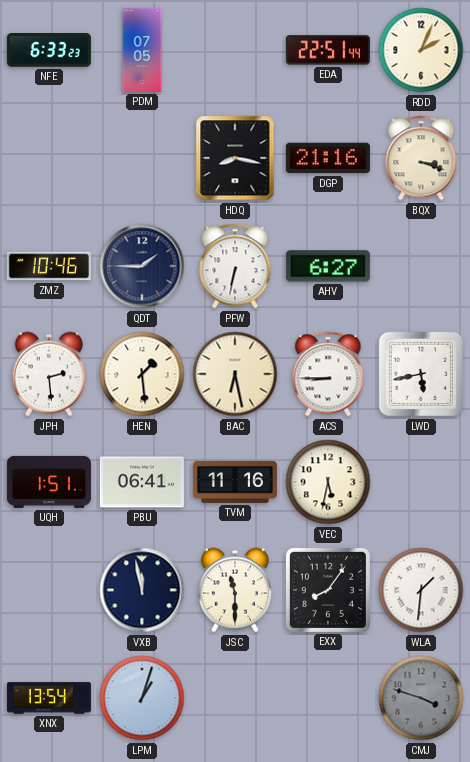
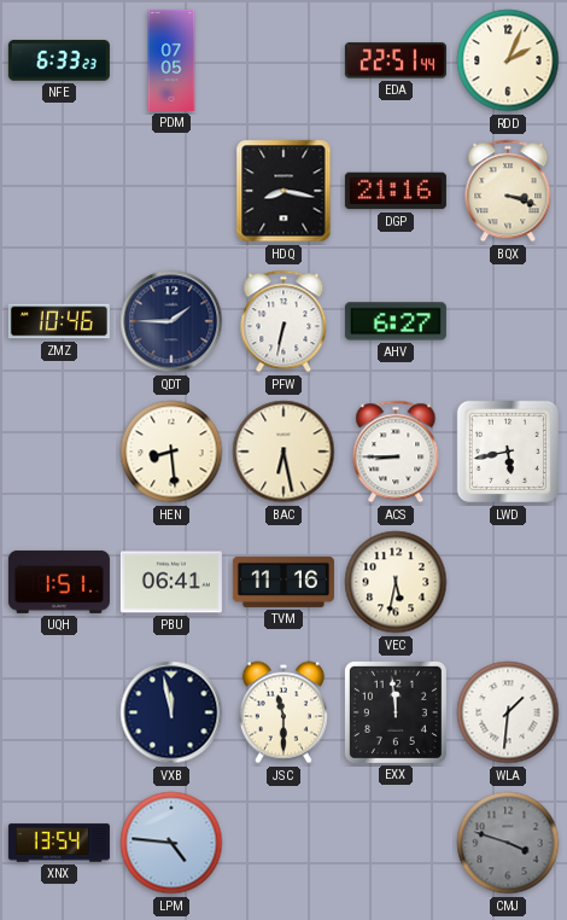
JPH: 2:29 -> none (49, 374)
HEN: 1:29 -> 8:29 (171, 452)
EXX: 8:06 -> 11:59 (396, 712)
LPM: 1:03 -> 4:46 (171, 843)
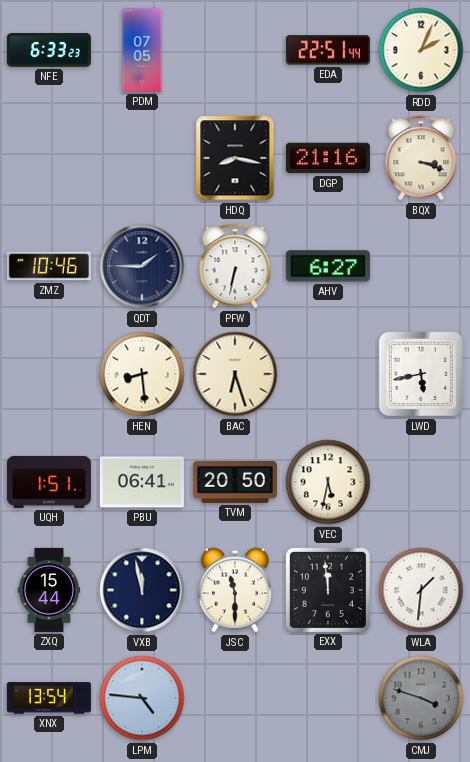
BAC: 6:28 -> 6:27 (235, 374)
ACS: 8:45 -> none (396, 452)
TVM: 11:16 -> 20:50 (235, 482)
ZXQ: none -> 15:44 (48, 590)
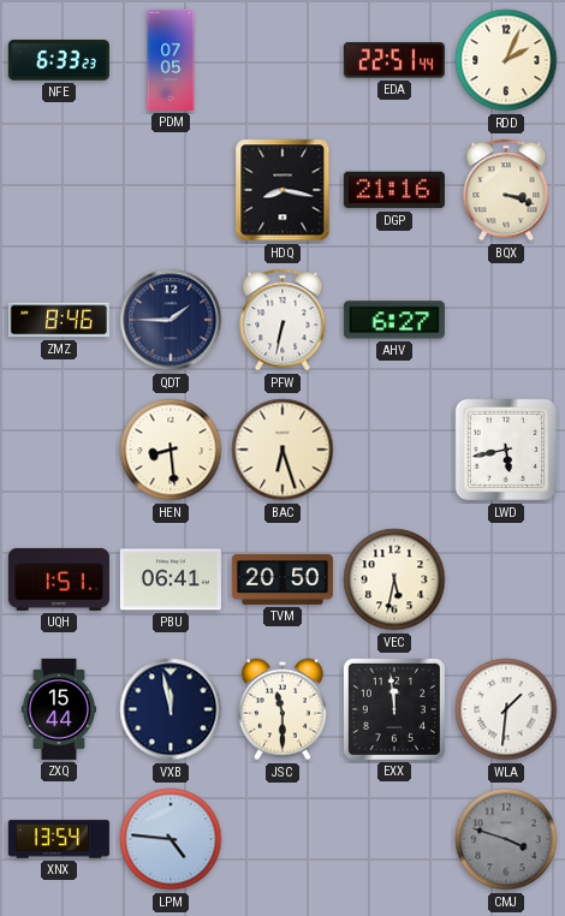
ZMZ: 10:46 -> 8:46 (59, 320)
